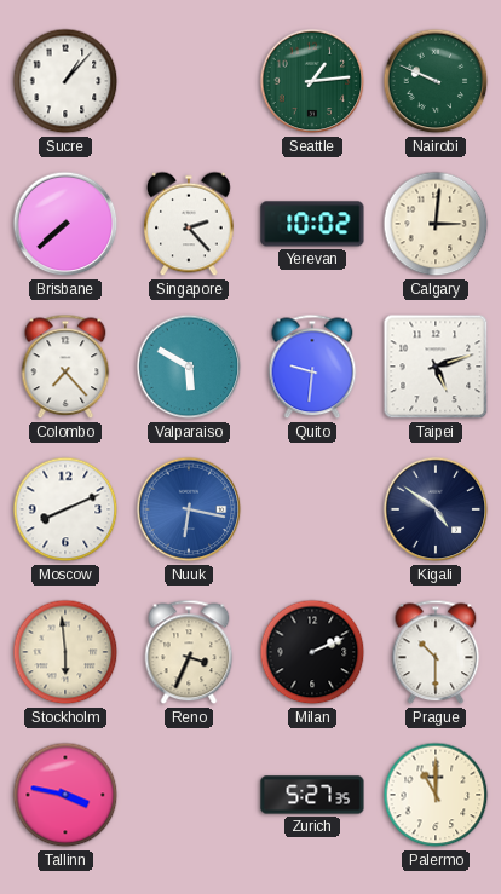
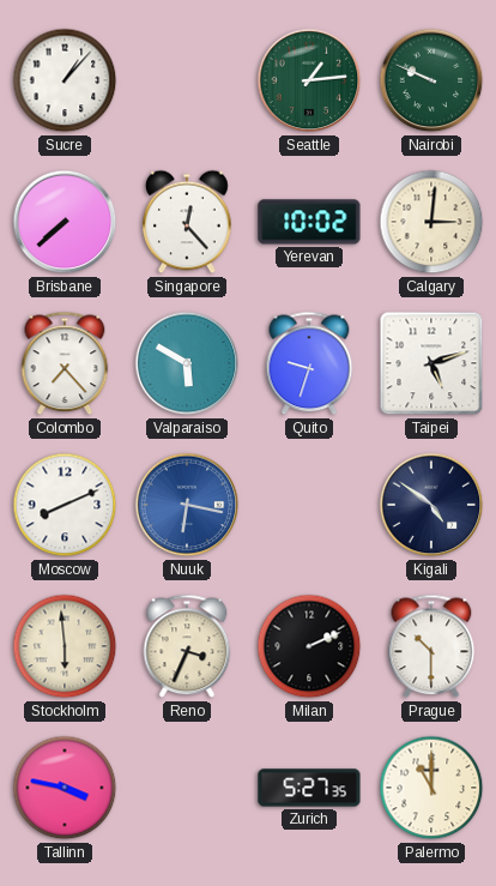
Singapore: 2:23 -> 12:23 (187, 222)
Quito: 9:31 -> 9:33 (309, 363)
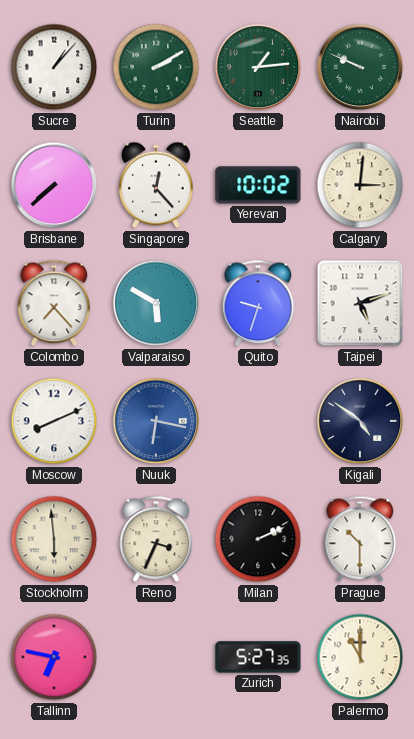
Turin: none -> 2:10 (156, 67)
Tallinn: 3:47 -> 6:47 (54, 657)
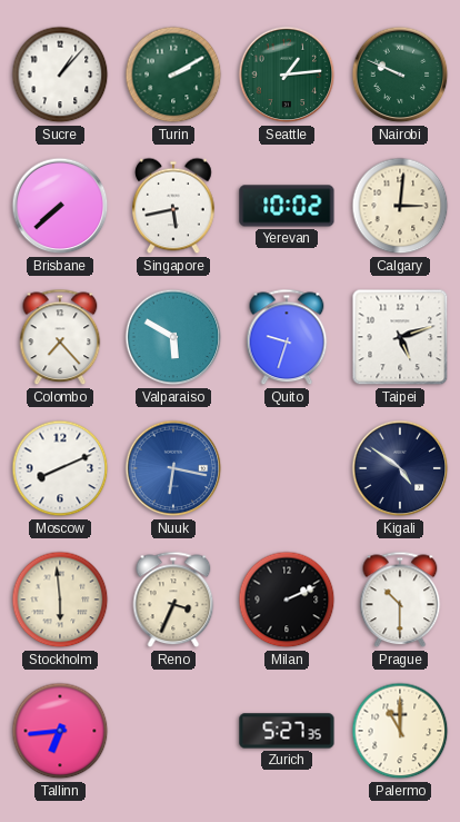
Singapore: 12:23 -> 5:43 (173, 206)
Tallinn: 6:47 -> 6:44 (60, 731)
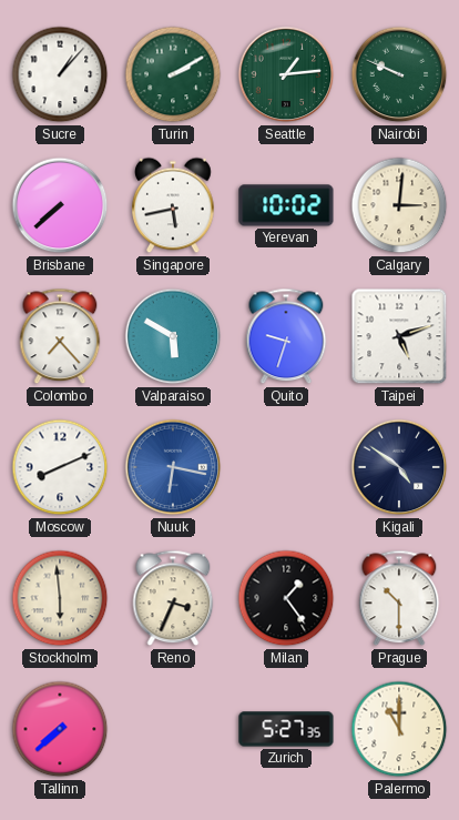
Milan: 2:11 -> 1:24 (286, 598)
Tallinn: 6:44 -> 7:38 (60, 729)
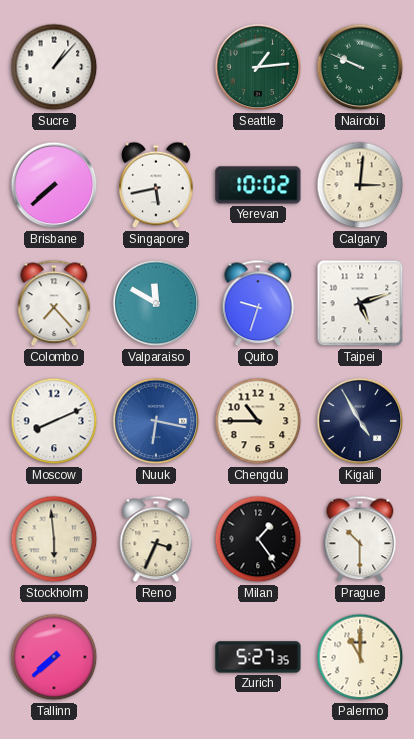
Turin: 2:10 -> none (173, 74)
Valparaiso: 5:50 -> 11:50 (156, 303)
Chengdu: none -> 10:45 (258, 421)
Kigali: 4:51 -> 4:55 (360, 421)
